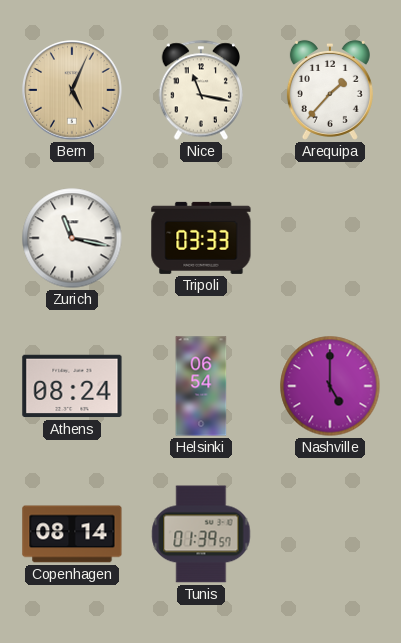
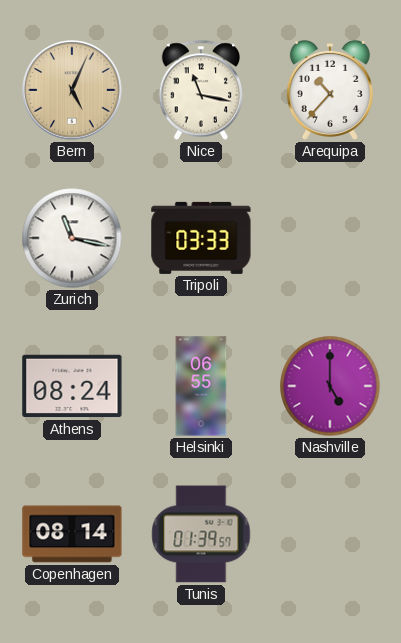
Arequipa: 1:37 -> 10:37 (330, 90)
Helsinki: 06:54 -> 06:55 (201, 386)
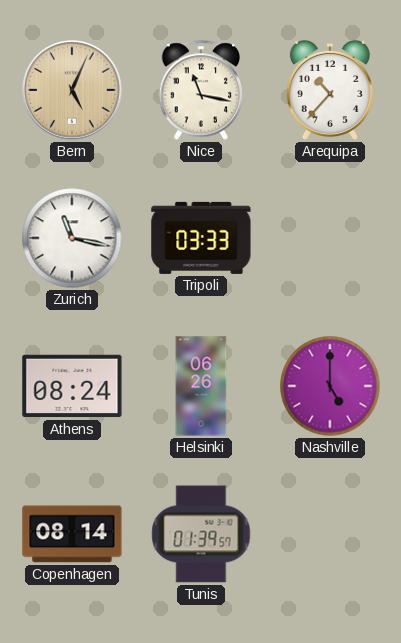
Helsinki: 06:55 -> 06:26 (201, 386)
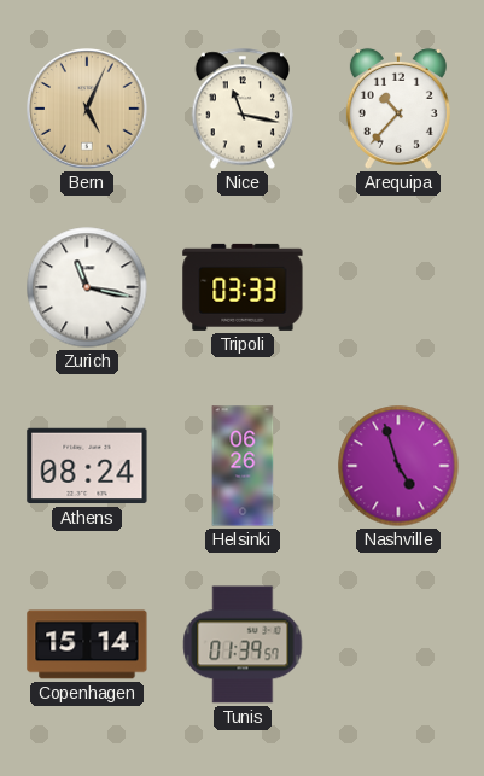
Nashville: 5:00 -> 4:57 (398, 466)
Copenhagen: 08:14 -> 15:14 (87, 644)
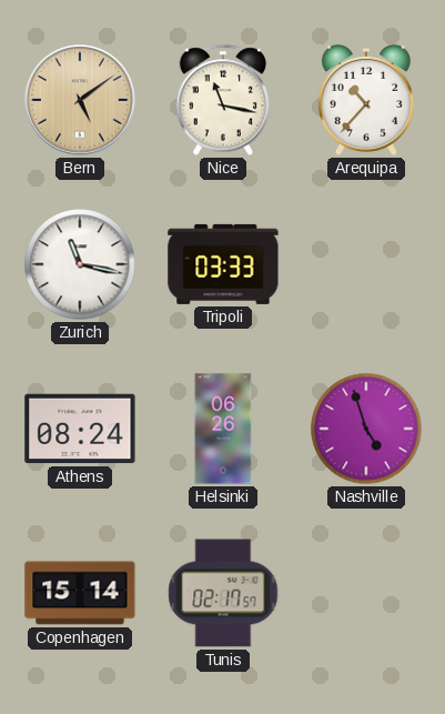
Bern: 5:04 -> 5:09 (80, 100)
Tunis: 01:39 -> 02:17 (223, 593)
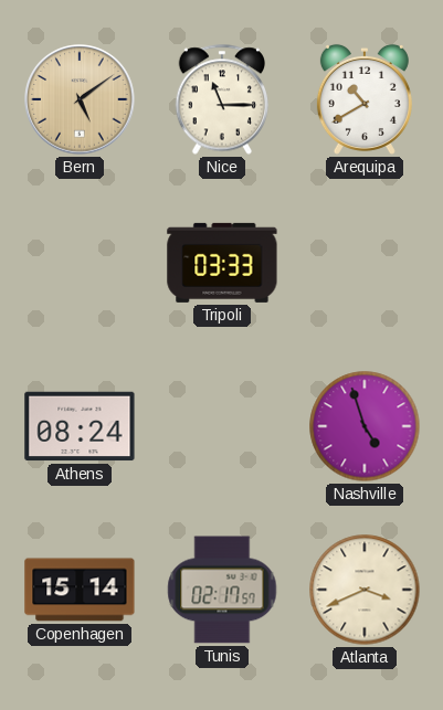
Nice: 11:17 -> 11:15 (222, 99)
Arequipa: 10:37 -> 10:40 (365, 99)
Zurich: 11:17 -> none (80, 264)
Helsinki: 06:26 -> none (223, 429)
Atlanta: none -> 3:41 (365, 590)
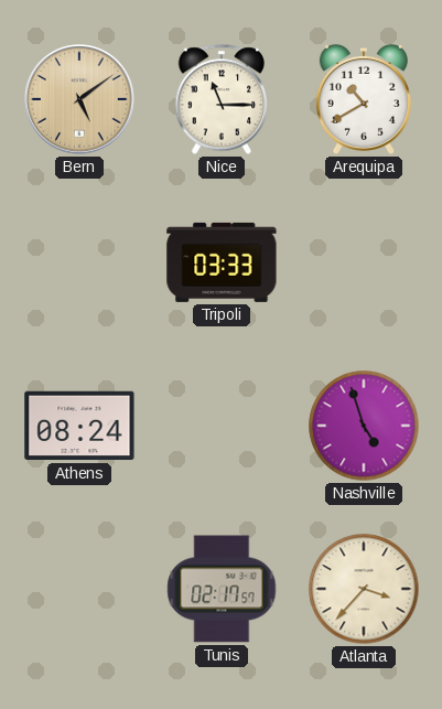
Copenhagen: 15:14 -> none (80, 590)
Atlanta: 3:41 -> 3:37 (364, 589)
